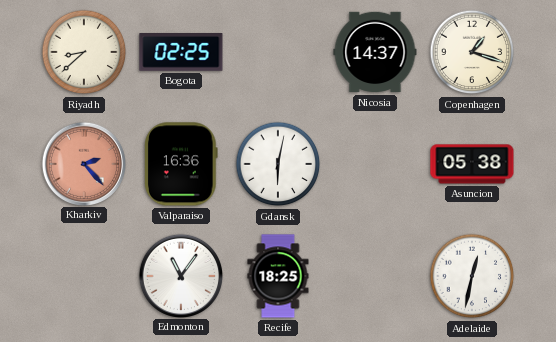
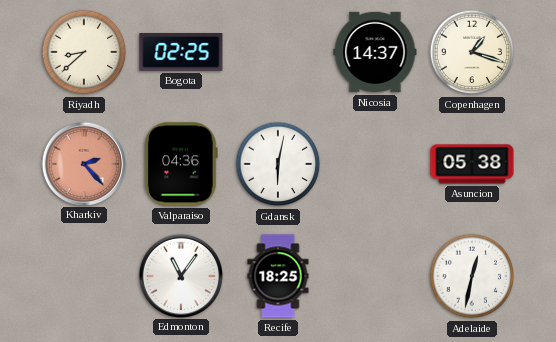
Valparaiso: 16:36 -> 04:36 (182, 164)
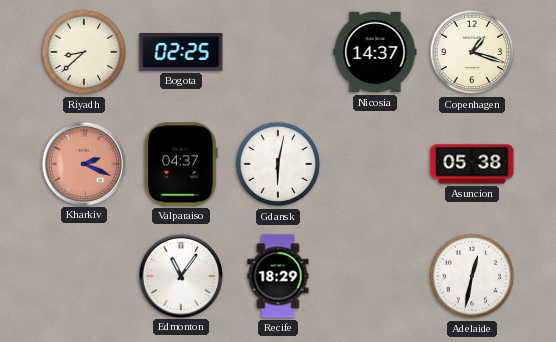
Kharkiv: 2:23 -> 2:19 (83, 163)
Valparaiso: 04:36 -> 04:37 (182, 164)
Recife: 18:25 -> 18:29 (278, 276)
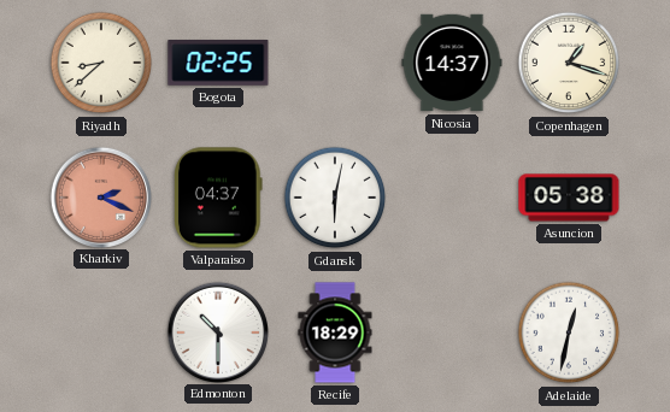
Edmonton: 11:06 -> 10:30 (217, 331)
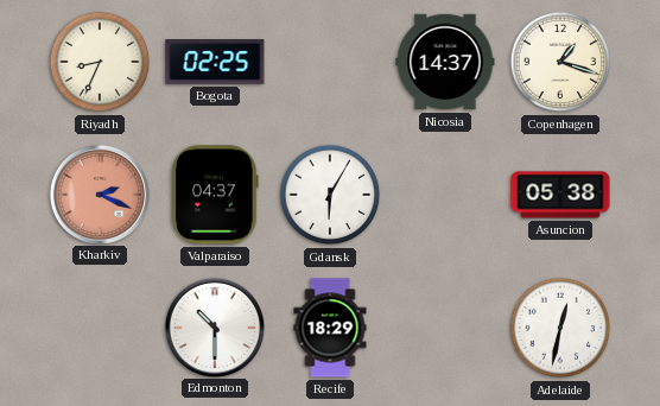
Riyadh: 8:38 -> 8:34 (100, 62)
Gdansk: 6:02 -> 6:05 (330, 195)
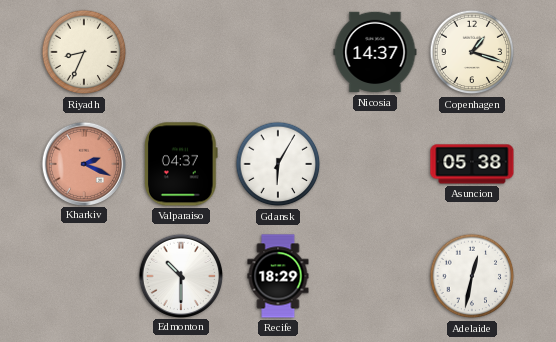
Bogota: 02:25 -> none (215, 63)
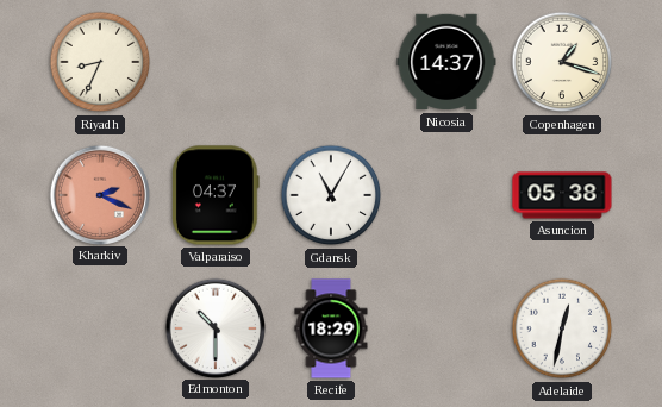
Gdansk: 6:05 -> 11:05 (331, 195)
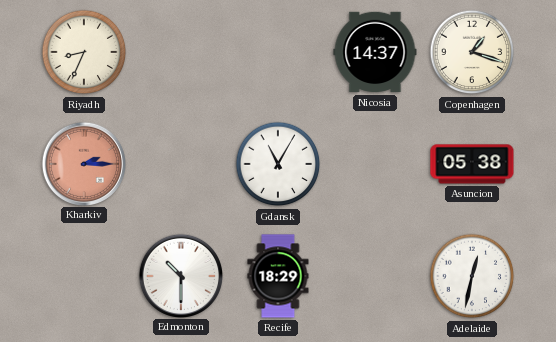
Kharkiv: 2:19 -> 2:15 (83, 163)
Valparaiso: 04:37 -> none (217, 195)
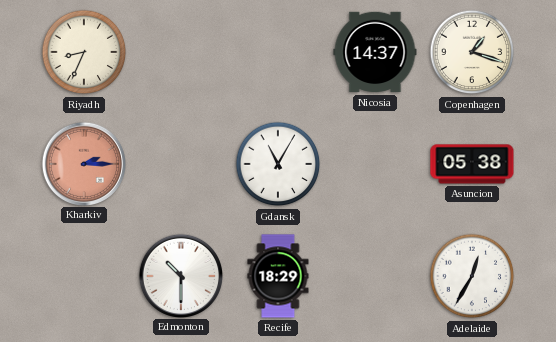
Adelaide: 12:32 -> 12:35 (472, 276)
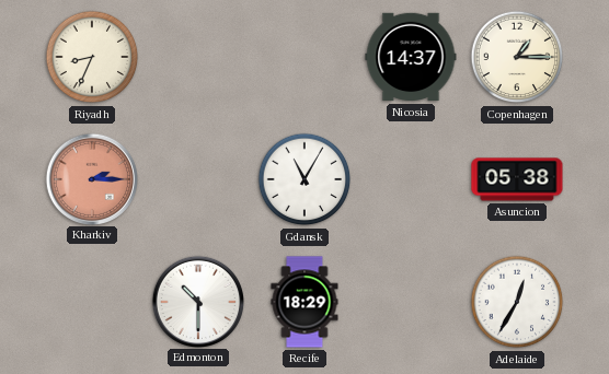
Copenhagen: 1:18 -> 1:15 (517, 57)
